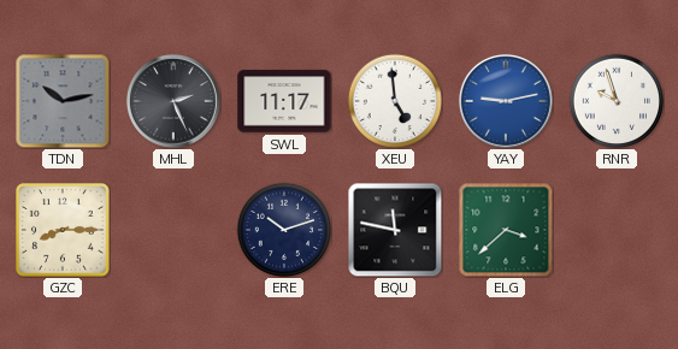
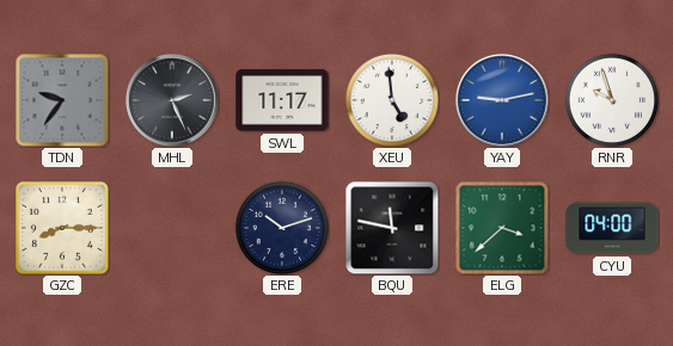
TDN: 10:13 -> 9:36 (62, 100)
CYU: none -> 04:00 (612, 228)
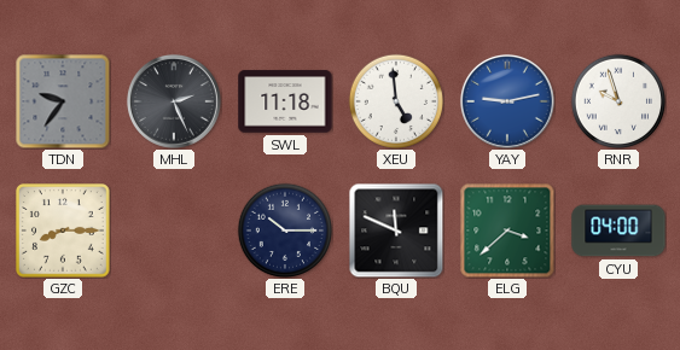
SWL: 11:17 -> 11:18 (285, 101)
ERE: 10:12 -> 10:15 (284, 229)
BQU: 11:47 -> 11:49 (396, 231)
